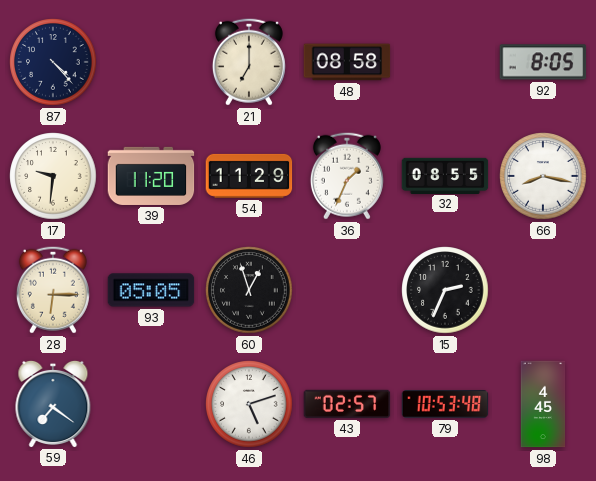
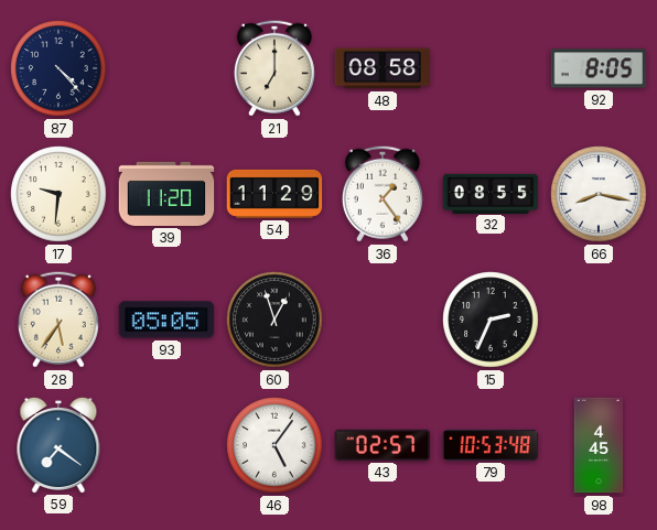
36: 1:34 -> 1:24 (383, 194)
28: 6:15 -> 5:36 (58, 320)
46: 5:12 -> 5:06 (274, 445)
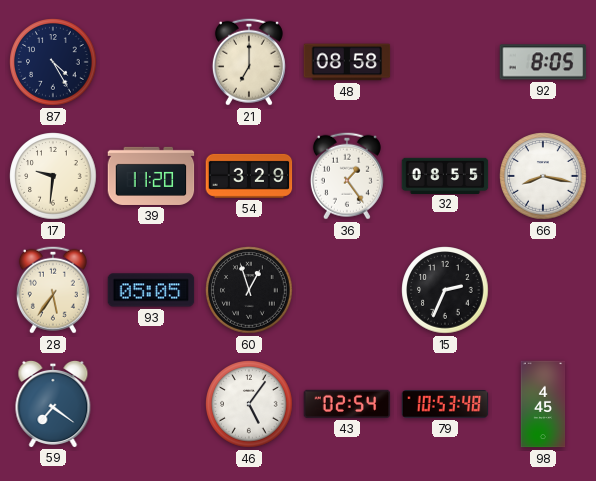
87: 4:23 -> 4:25 (53, 62)
54: 11:29 -> 3:29 (249, 176)
43: 02:57 -> 02:54 (347, 404)
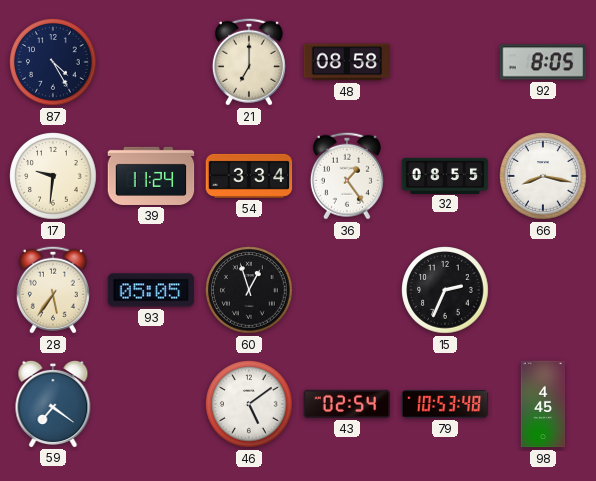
39: 11:20 -> 11:24 (151, 176)
54: 3:29 -> 3:34 (249, 176)
46: 5:06 -> 5:09 (249, 404)
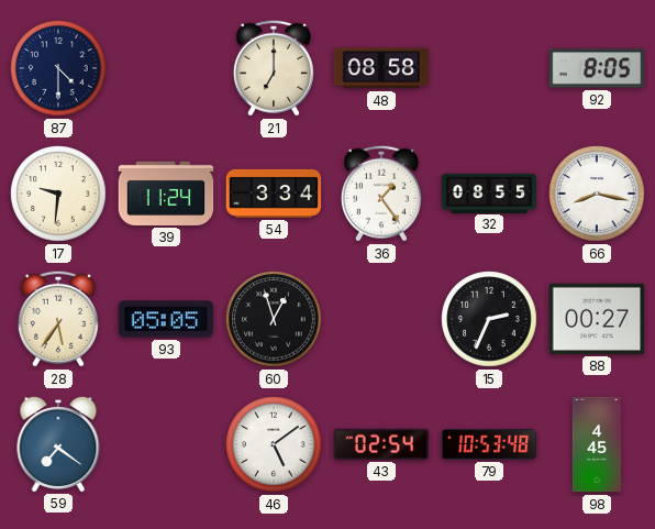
87: 4:25 -> 4:30 (58, 68)
88: none -> 00:27 (597, 319)
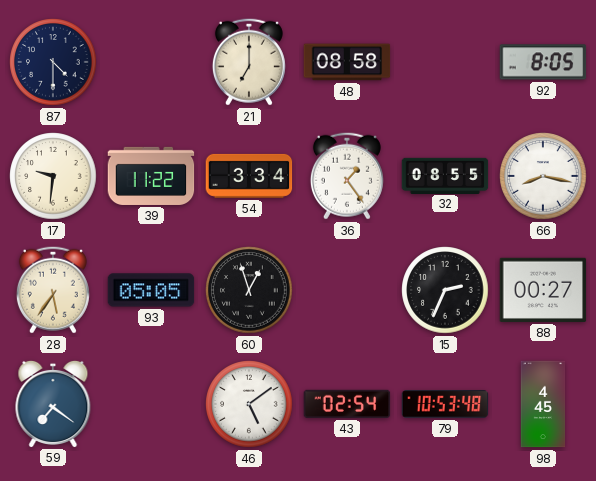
39: 11:24 -> 11:22 (151, 176)
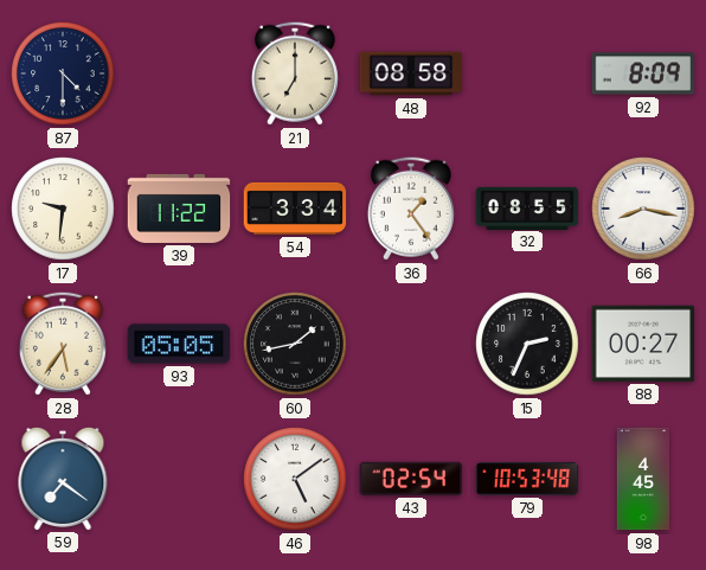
92: 8:05 -> 8:09 (643, 73)
60: 12:57 -> 1:43 (295, 344)
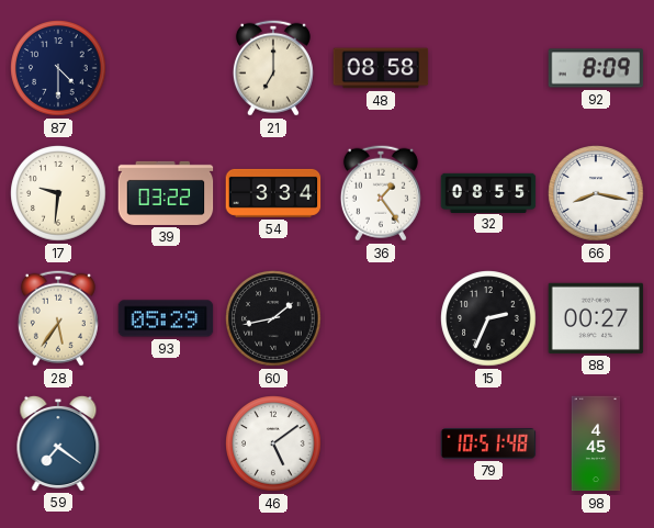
39: 11:22 -> 03:22 (166, 193)
93: 05:05 -> 05:29 (166, 318)
43: 02:54 -> none (411, 479)
79: 10:53 -> 10:51 (488, 443)
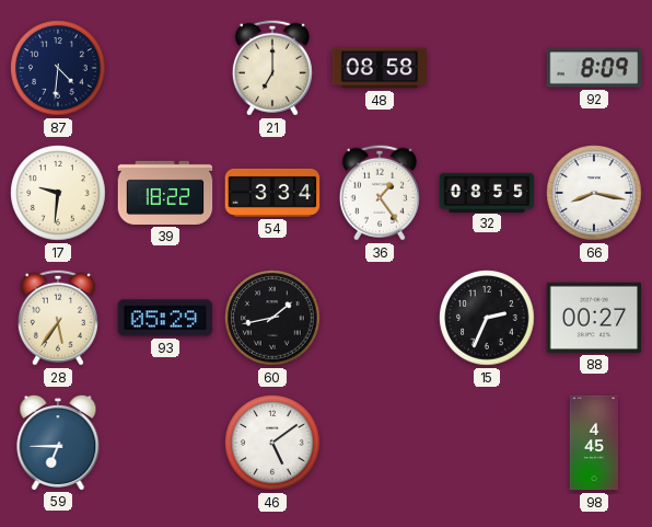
87: 4:30 -> 4:31 (58, 68)
39: 03:22 -> 18:22 (165, 193)
59: 7:21 -> 6:45 (58, 442)
79: 10:51 -> none (488, 443)
